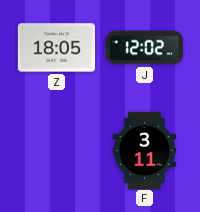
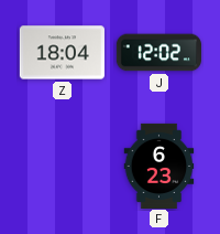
Z: 18:05 -> 18:04 (62, 53)
F: 3:11 -> 6:23 (159, 166)
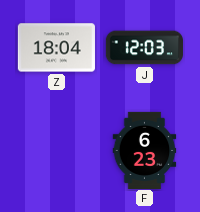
J: 12:02 -> 12:03 (144, 48)
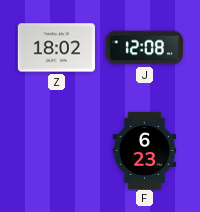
Z: 18:04 -> 18:02 (56, 48)
J: 12:03 -> 12:08 (144, 48)
